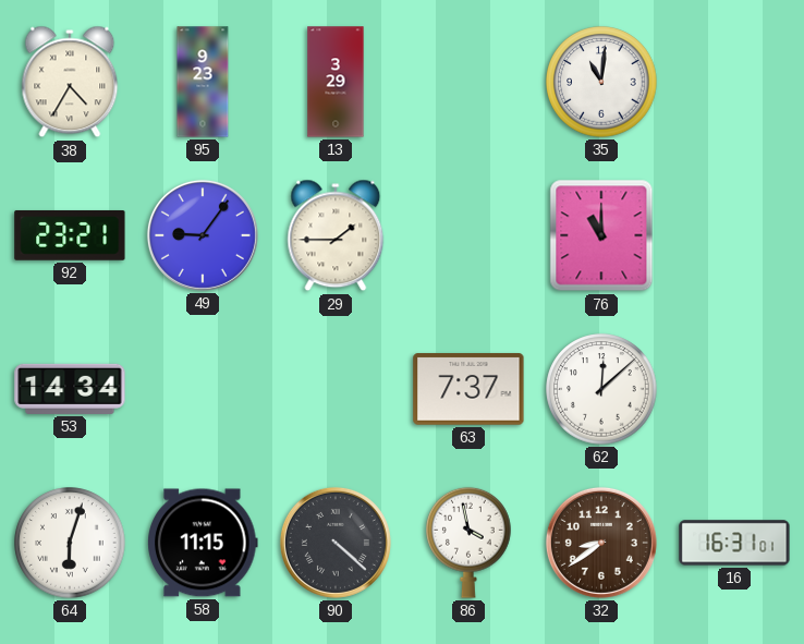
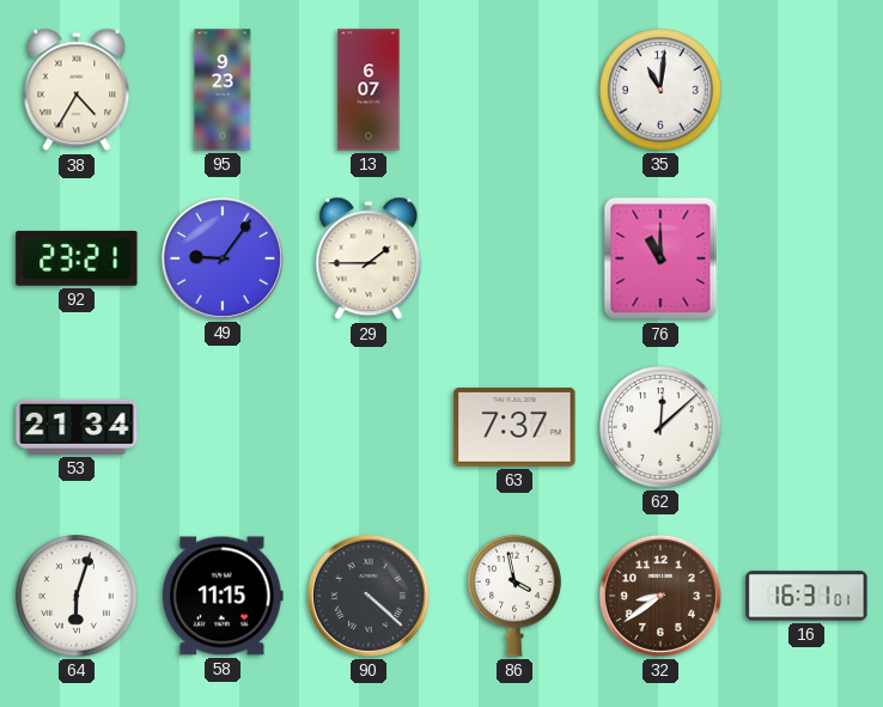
13: 3:29 -> 6:07 (369, 90)
53: 14:34 -> 21:34 (77, 427)
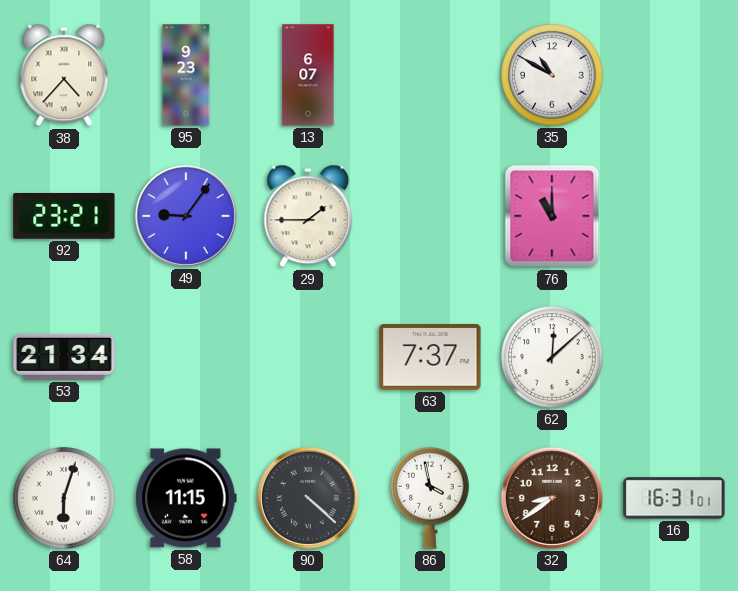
38: 4:35 -> 4:37 (64, 75)
35: 11:01 -> 10:50 (552, 75)
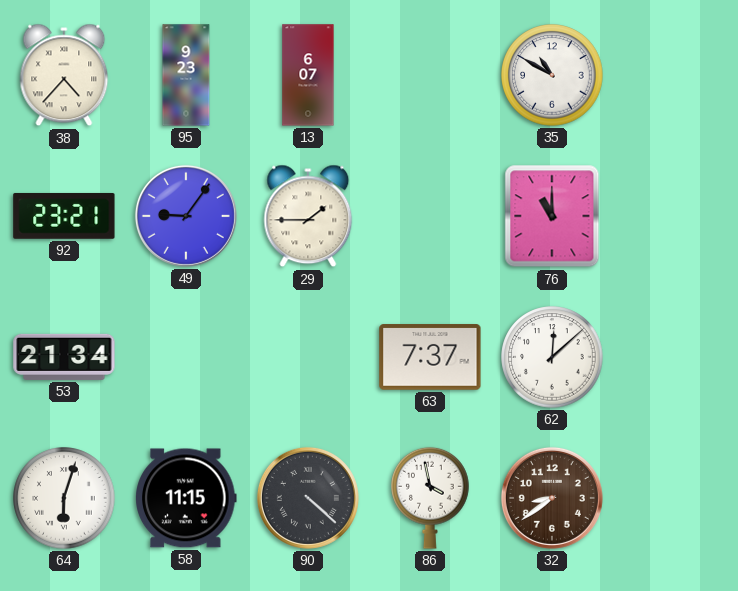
16: 16:31 -> none (674, 498)
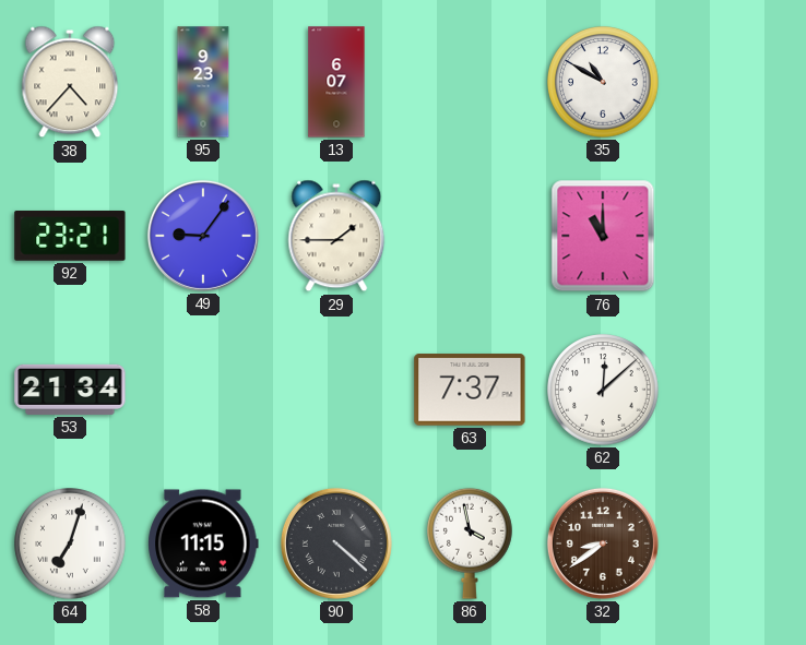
64: 6:03 -> 7:03 (70, 544)
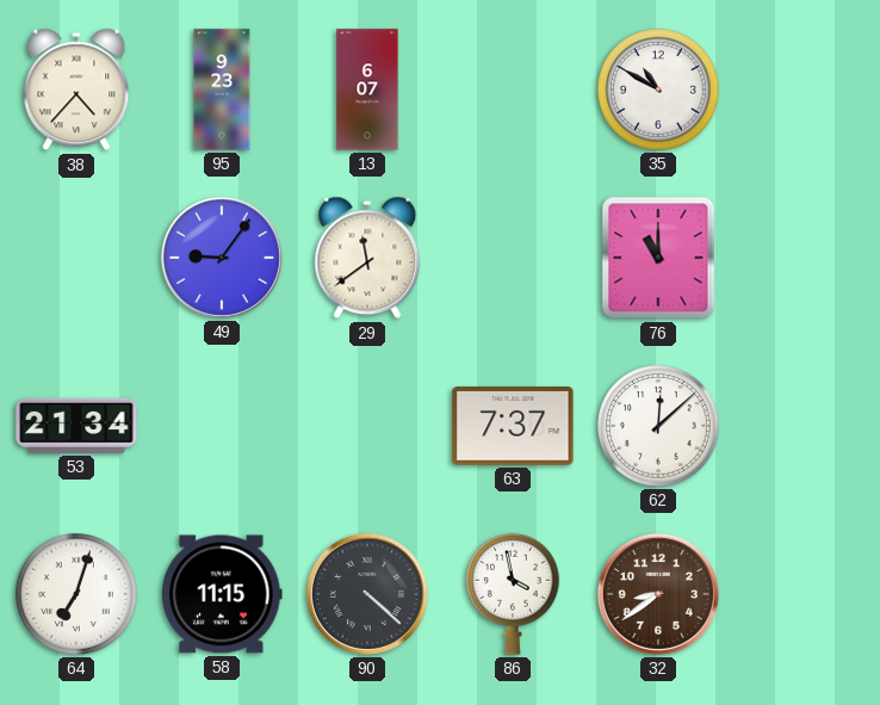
92: 23:21 -> none (70, 236)
29: 1:45 -> 11:39 (367, 258)
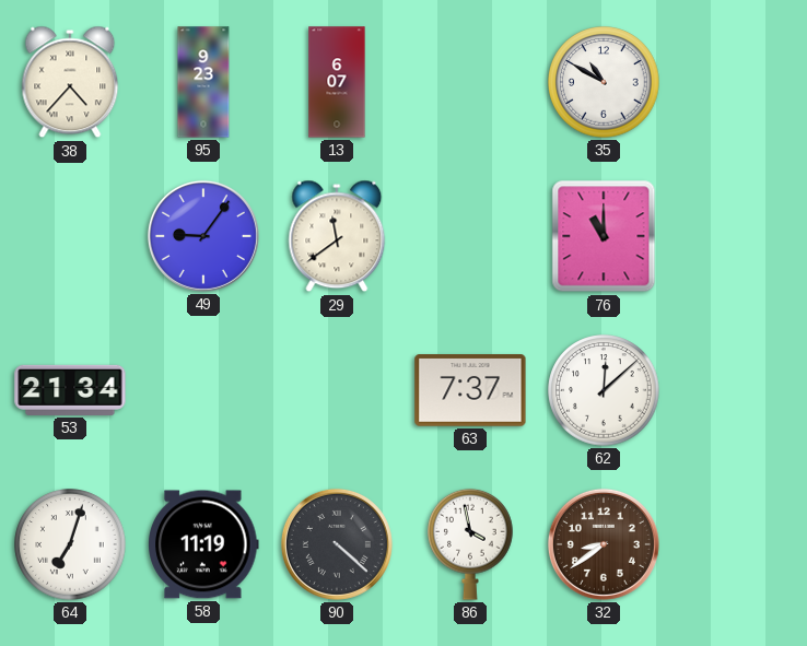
58: 11:15 -> 11:19 (203, 544)
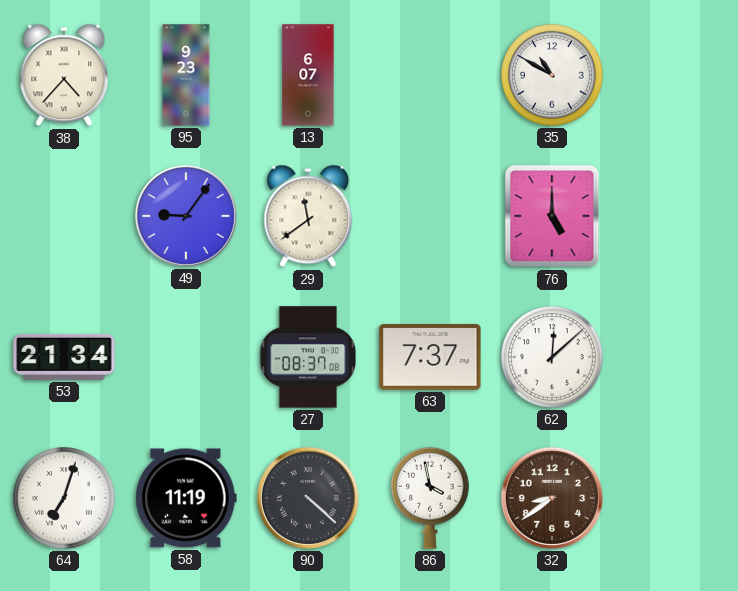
76: 11:00 -> 5:00 (552, 216)
27: none -> 08:37 (308, 357)
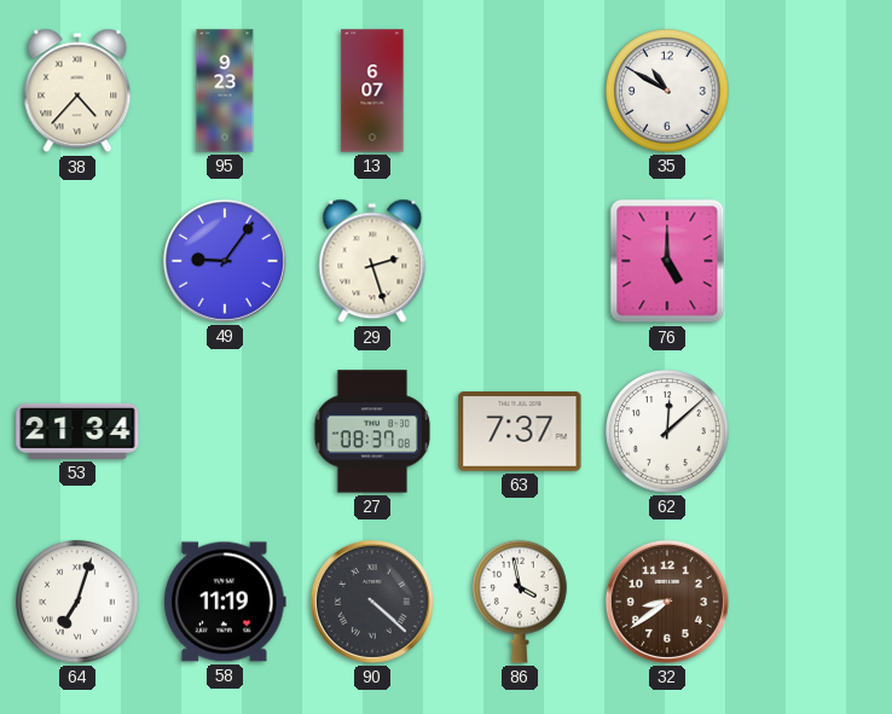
29: 11:39 -> 2:27 (372, 261)
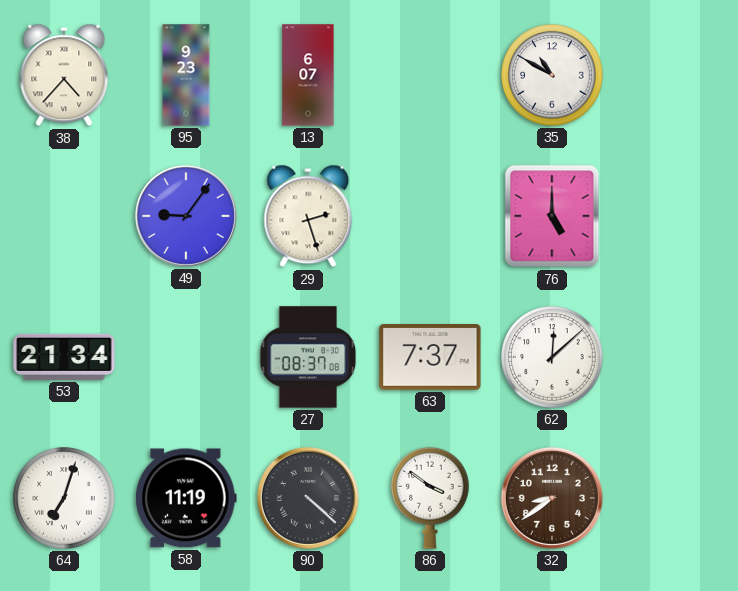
86: 3:58 -> 3:51 (430, 498)
